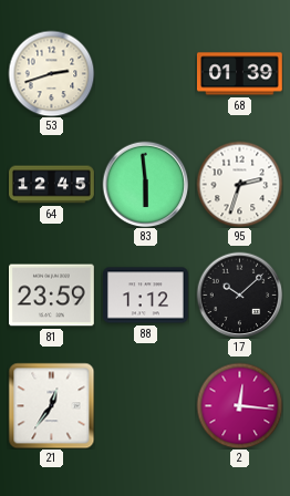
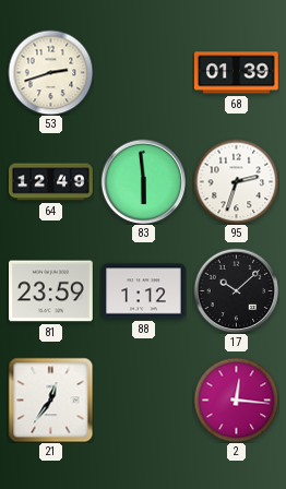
64: 12:45 -> 12:49 (51, 182)
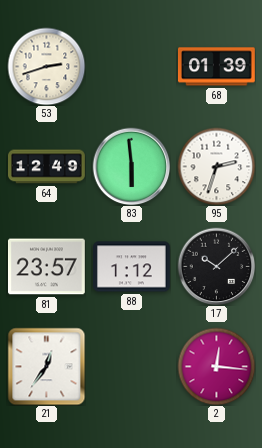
81: 23:59 -> 23:57 (47, 267)
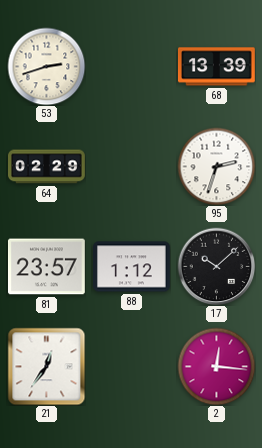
68: 01:39 -> 13:39 (217, 67)
64: 12:49 -> 02:29 (47, 167)
83: 5:59 -> none (131, 166)
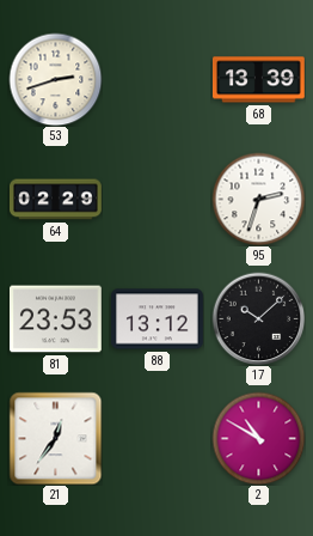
81: 23:57 -> 23:53 (56, 319)
88: 1:12 -> 13:12 (158, 319)
2: 12:16 -> 10:50 (258, 438)
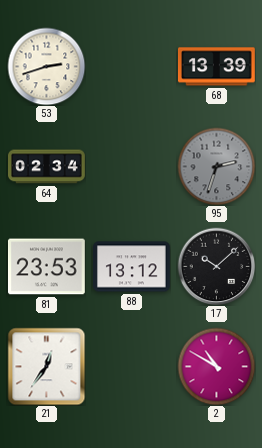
64: 02:29 -> 02:34 (47, 167)
95 dial: white -> grey (216, 166)
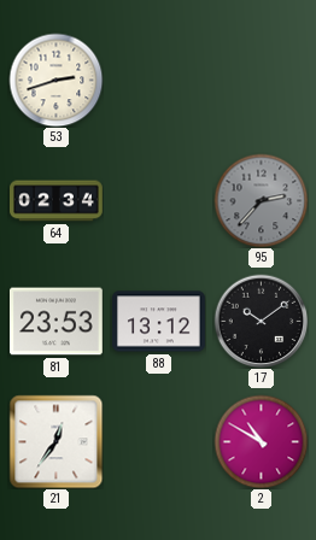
68: 13:39 -> none (217, 67)
95: 2:33 -> 2:37 (261, 200)
17: 10:08 -> 10:09 (261, 321)
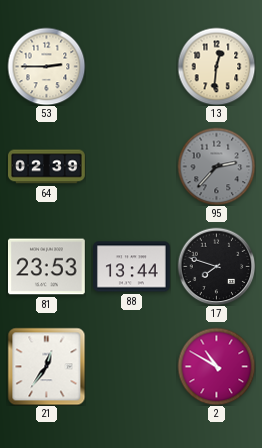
53: 2:42 -> 2:45 (46, 66)
13: none -> 12:31 (216, 66)
64: 02:34 -> 02:39 (47, 167)
88: 13:12 -> 13:44 (132, 267)
17: 10:09 -> 7:48 (216, 266)
